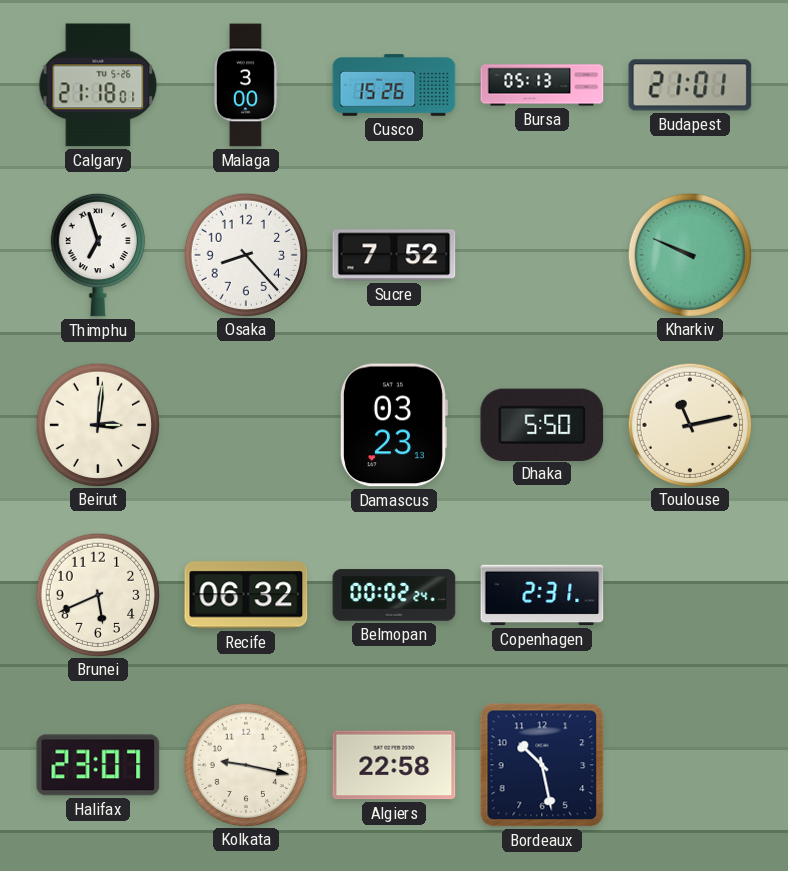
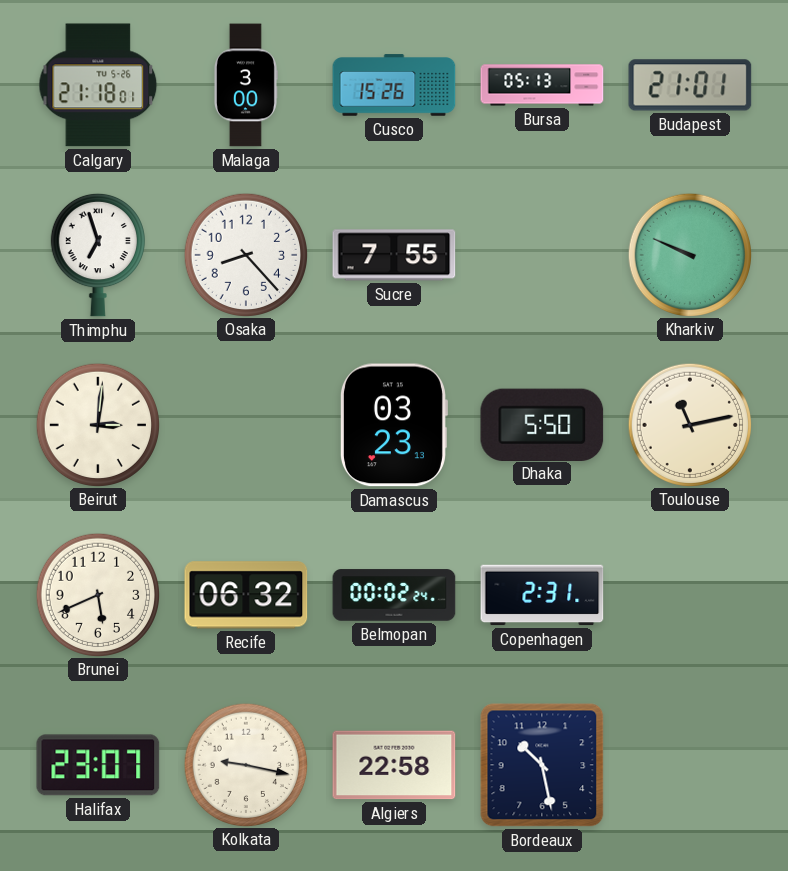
Sucre: 7:52 -> 7:55 (394, 255)
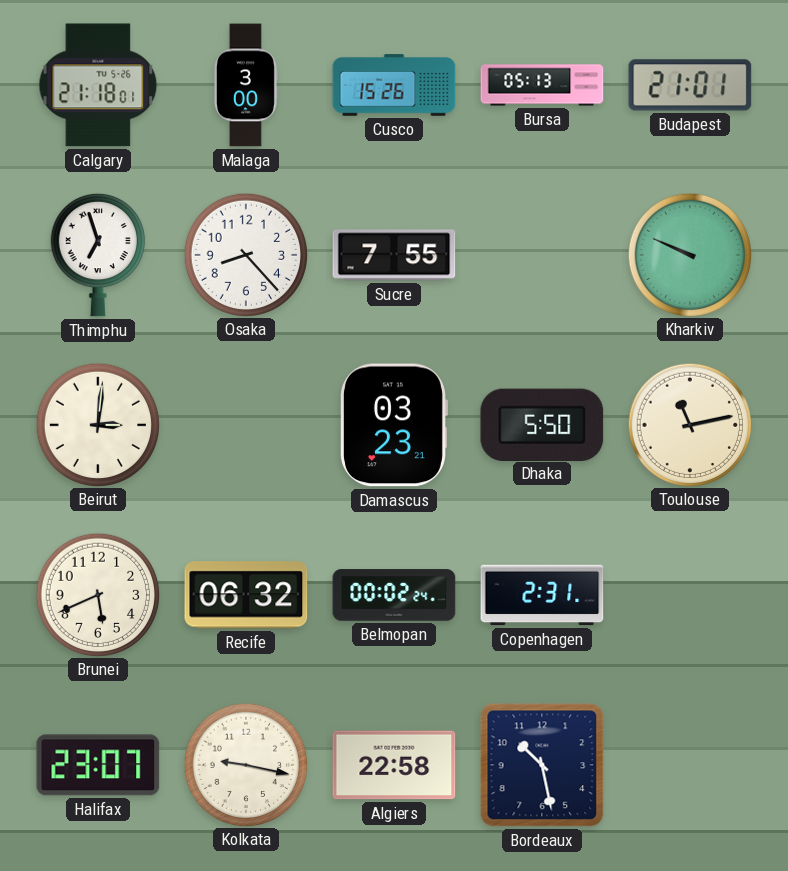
Damascus: 03:23:13 -> 03:23:21 (393, 425)
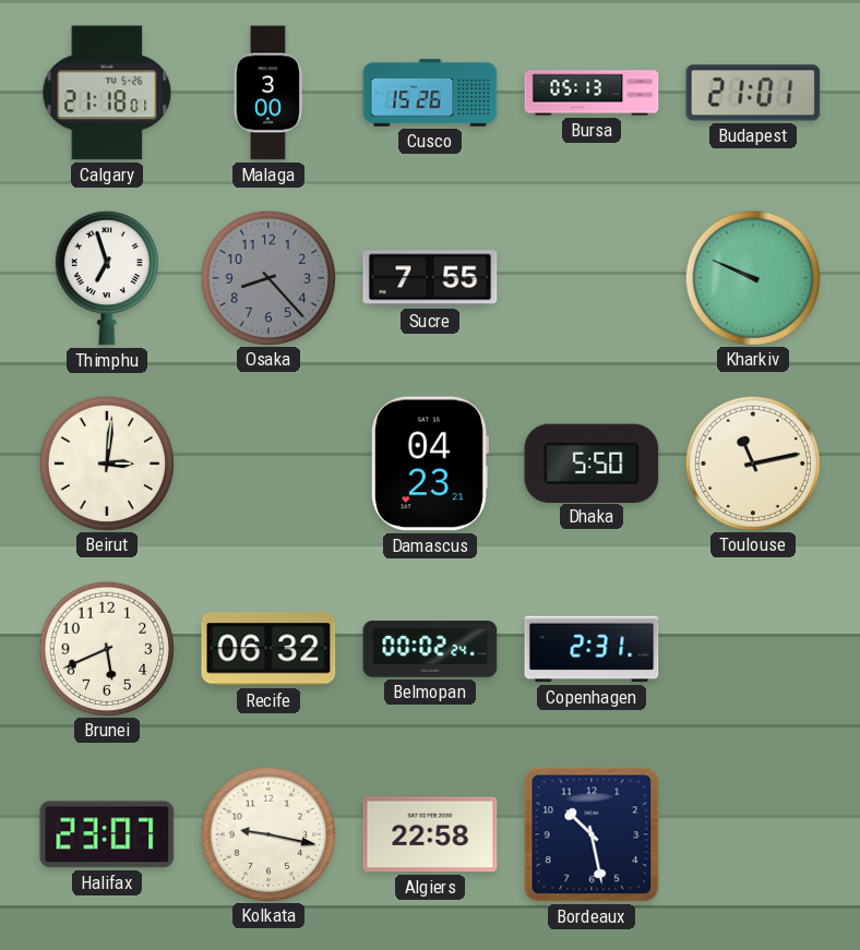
Osaka dial: white -> grey (267, 277)
Damascus: 03:23 -> 04:23 (429, 464)
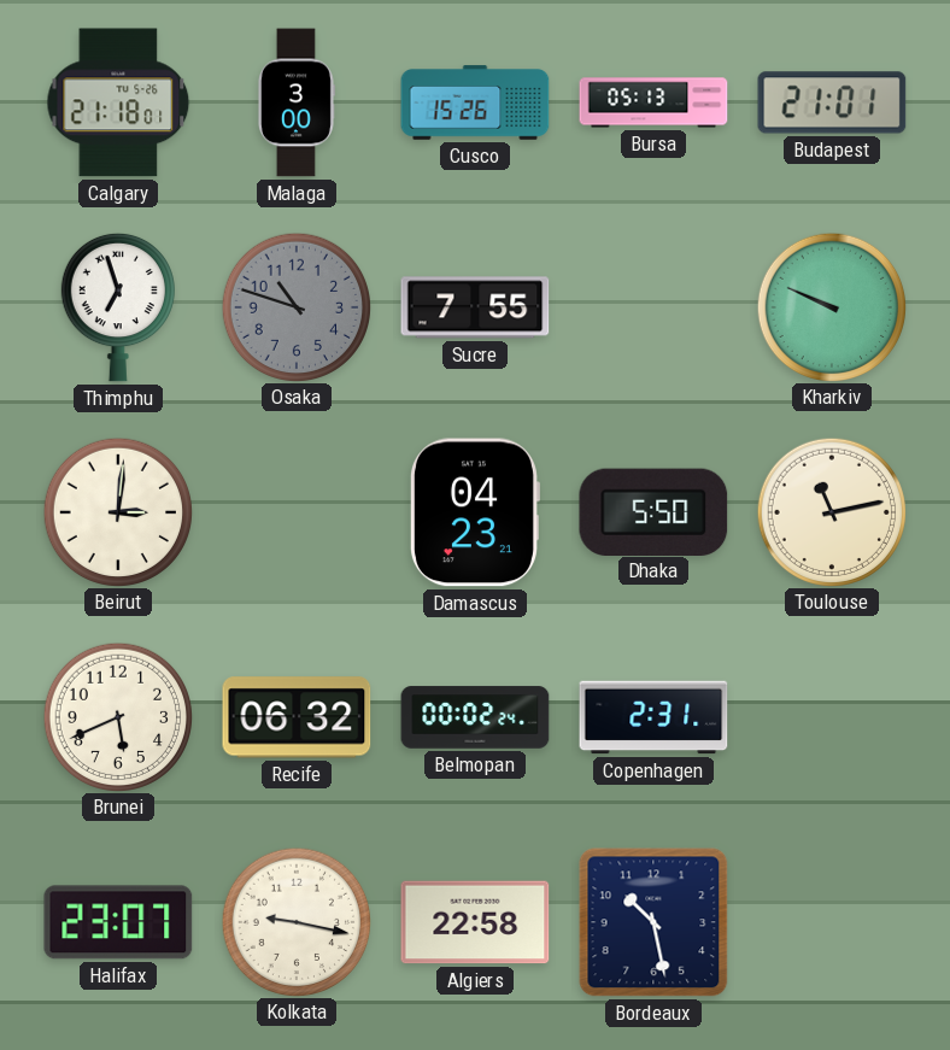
Osaka: 8:23 -> 10:48 (295, 306)
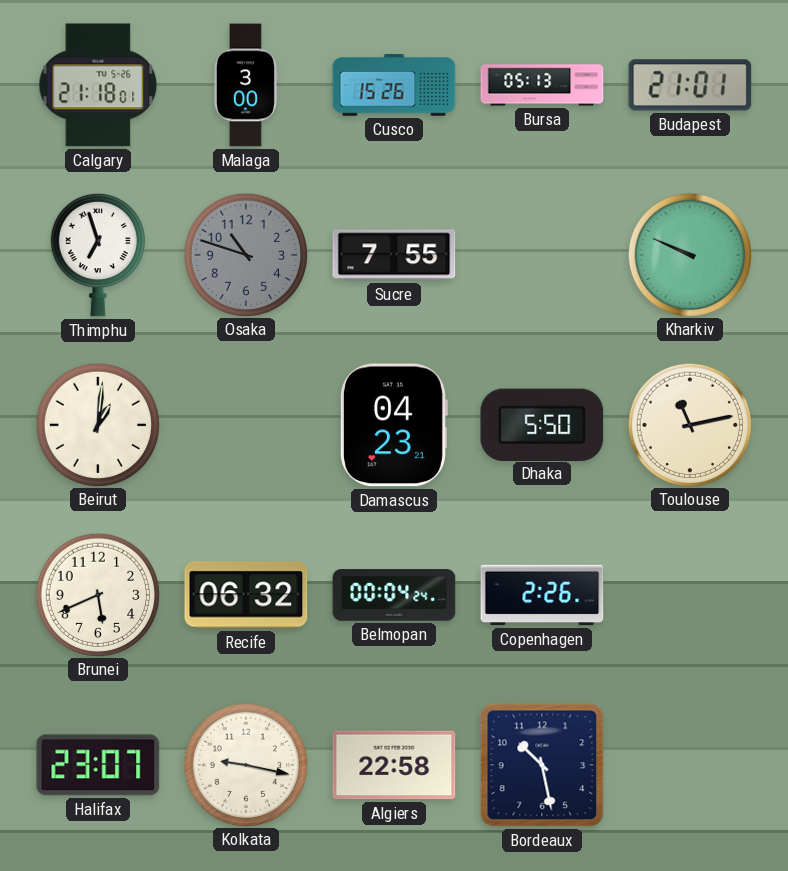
Beirut: 3:01 -> 1:01 (97, 424)
Belmopan: 00:02 -> 00:04 (394, 595)
Copenhagen: 2:31 -> 2:26 (542, 595)
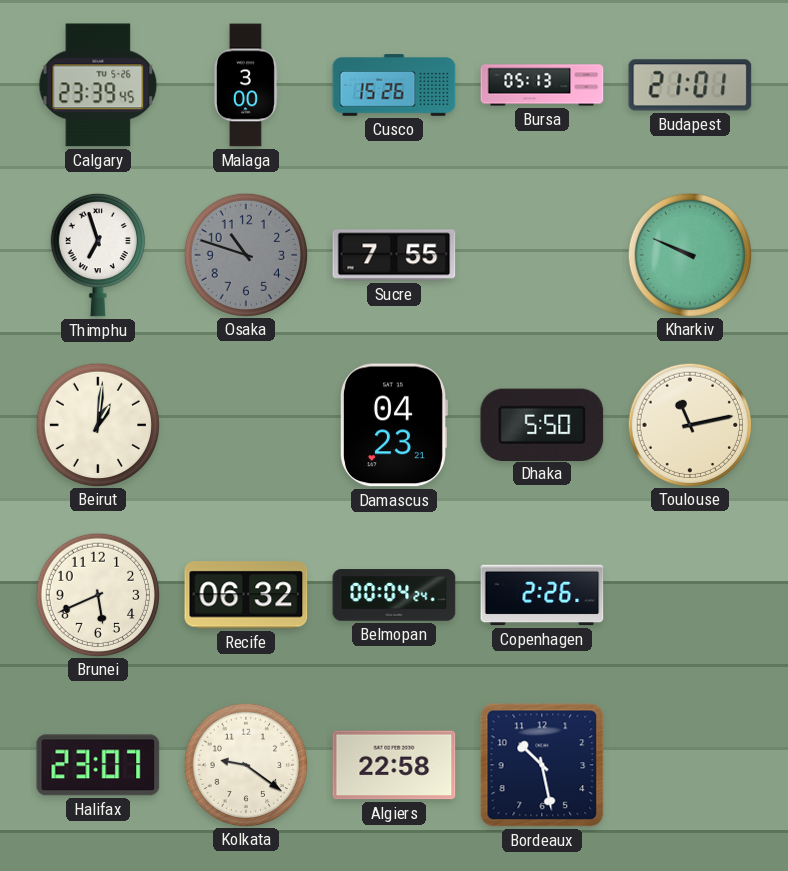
Calgary: 21:18 -> 23:39 (98, 85)
Kolkata: 9:17 -> 9:21 (245, 764)
